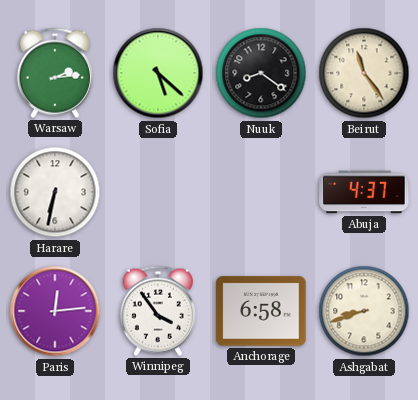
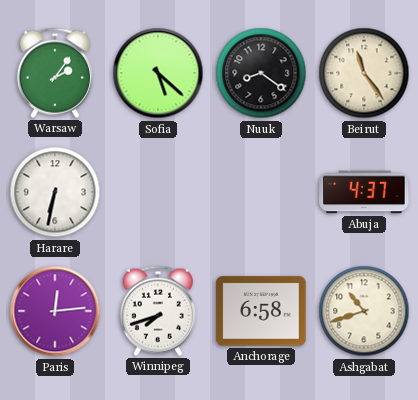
Warsaw: 2:14 -> 2:06 (55, 73)
Winnipeg: 3:54 -> 7:42 (158, 311)
Ashgabat: 8:42 -> 10:42 (364, 311)
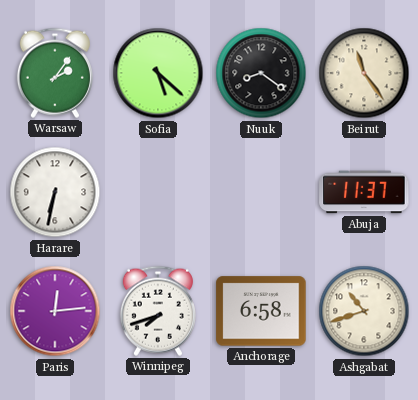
Abuja: 4:37 -> 11:37 (364, 192)
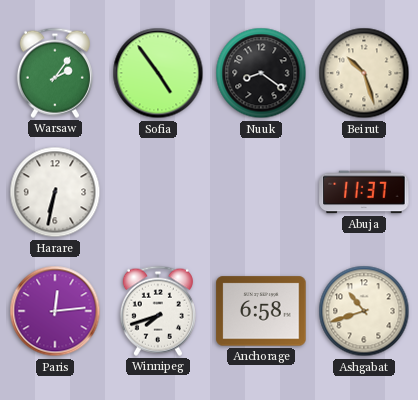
Sofia: 5:22 -> 4:54 (158, 73)
Beirut: 11:24 -> 10:27 (364, 73)
